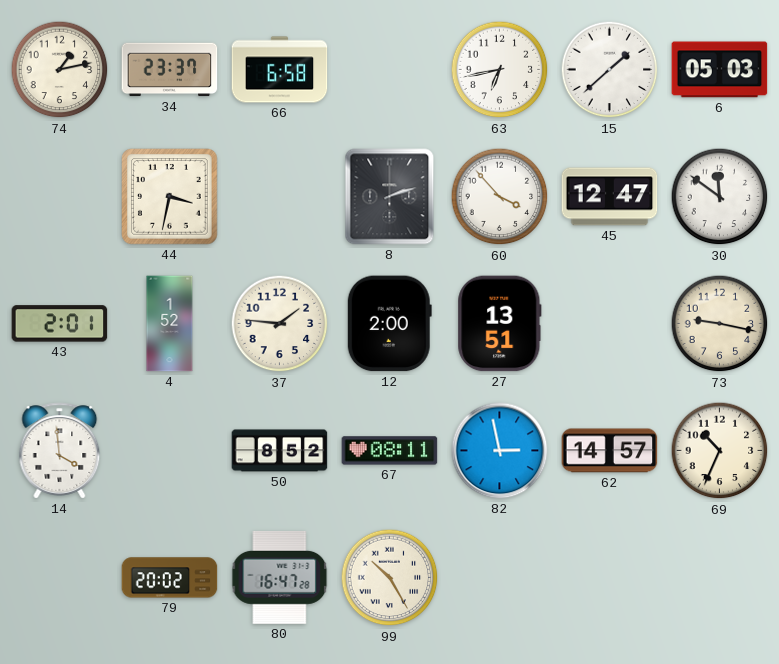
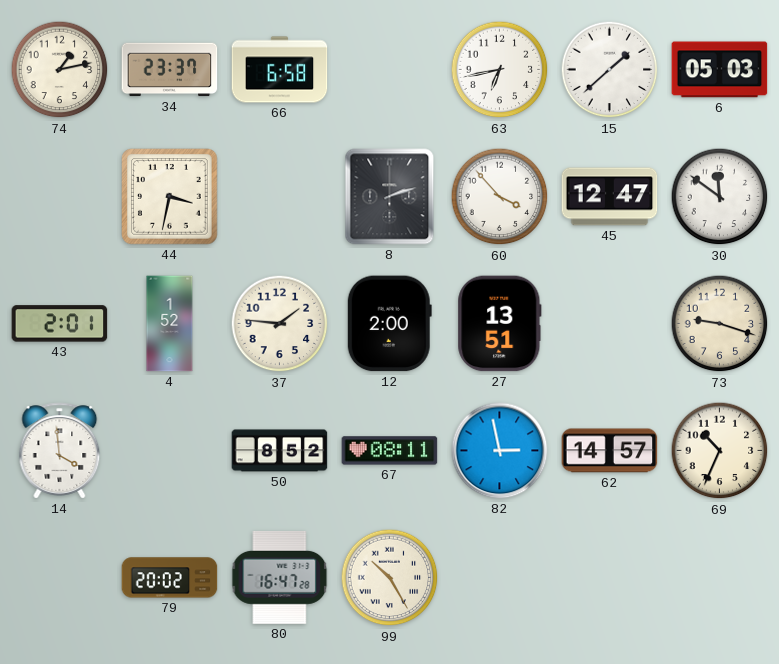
73: 9:17 -> 9:18 (720, 324)
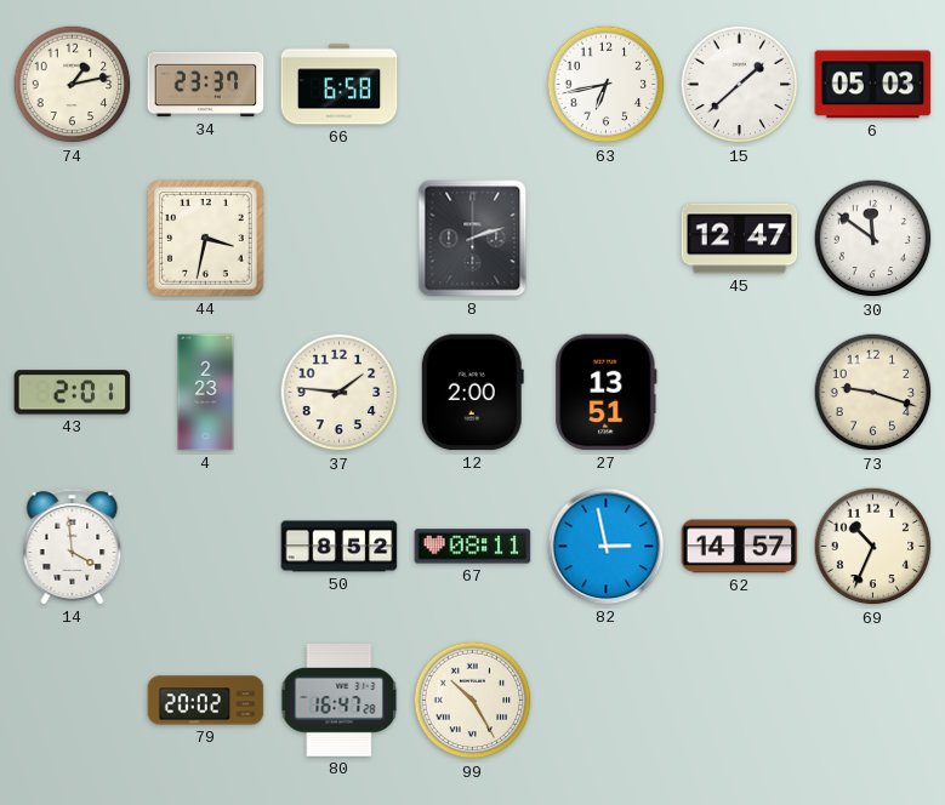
60: 3:53 -> none (500, 197)
4: 1:52 -> 2:23 (206, 393)
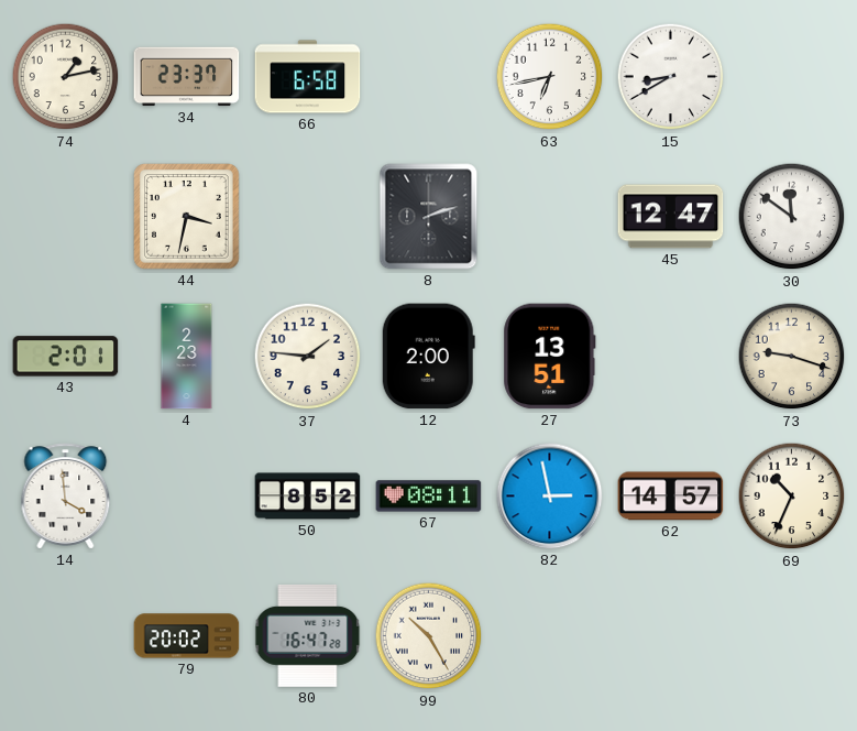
15: 1:38 -> 8:40 (671, 77)
6: 05:03 -> none (873, 85)
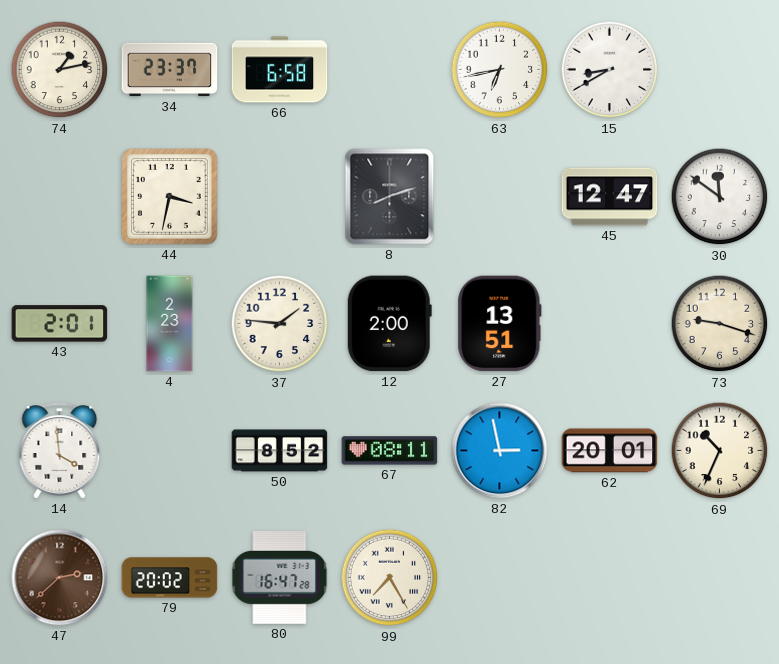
8: 2:12 -> 8:12 (390, 197)
62: 14:57 -> 20:01 (610, 451)
47: none -> 2:38 (60, 578)
99: 10:25 -> 7:25 (390, 578)
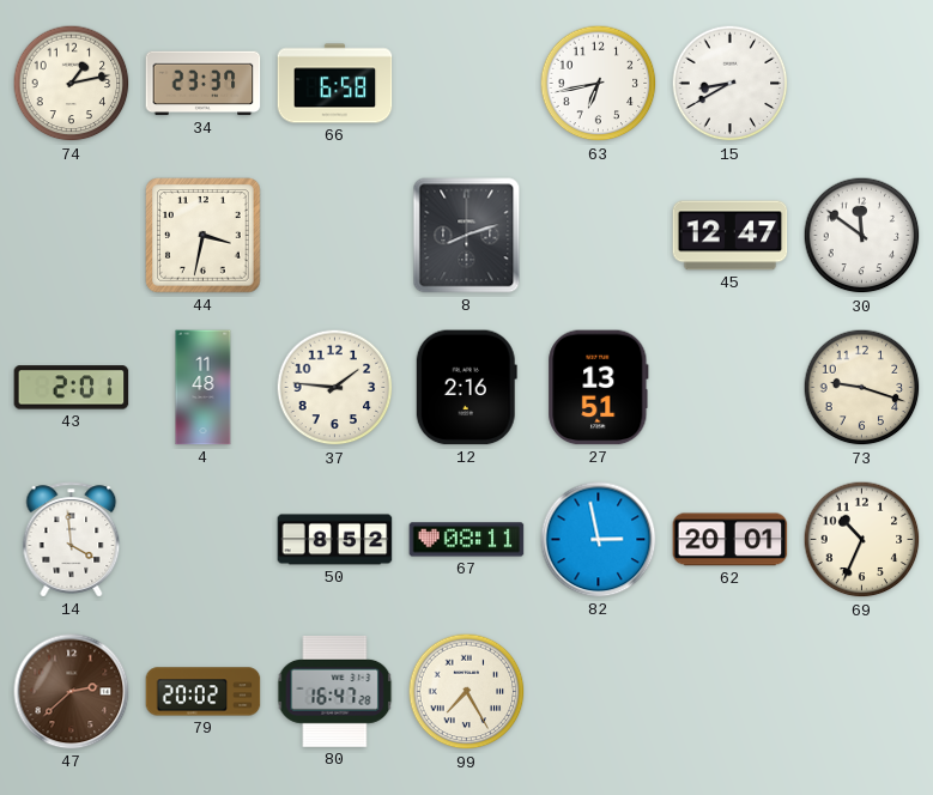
4: 2:23 -> 11:48 (204, 388)
12: 2:00 -> 2:16 (466, 388)
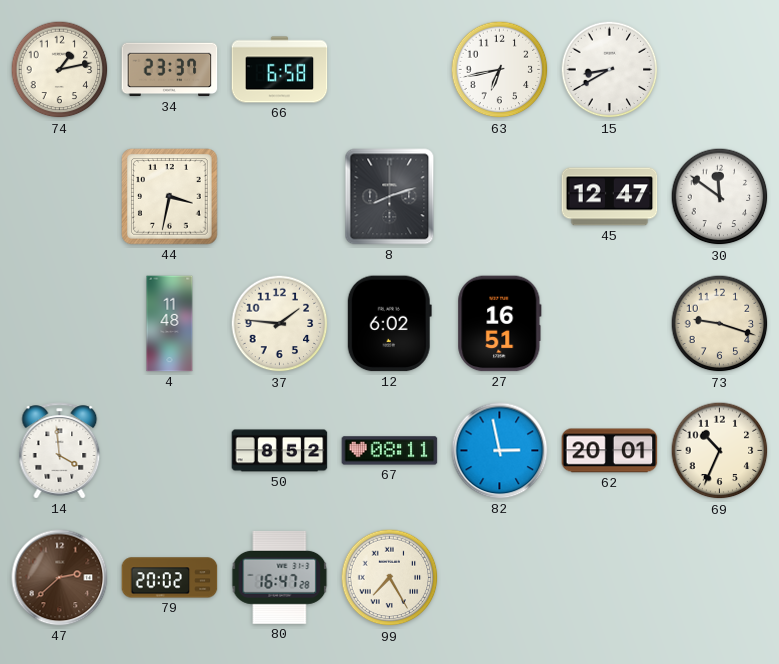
43: 2:01 -> none (72, 388)
12: 2:16 -> 6:02 (389, 324)
27: 13:51 -> 16:51 (500, 324)
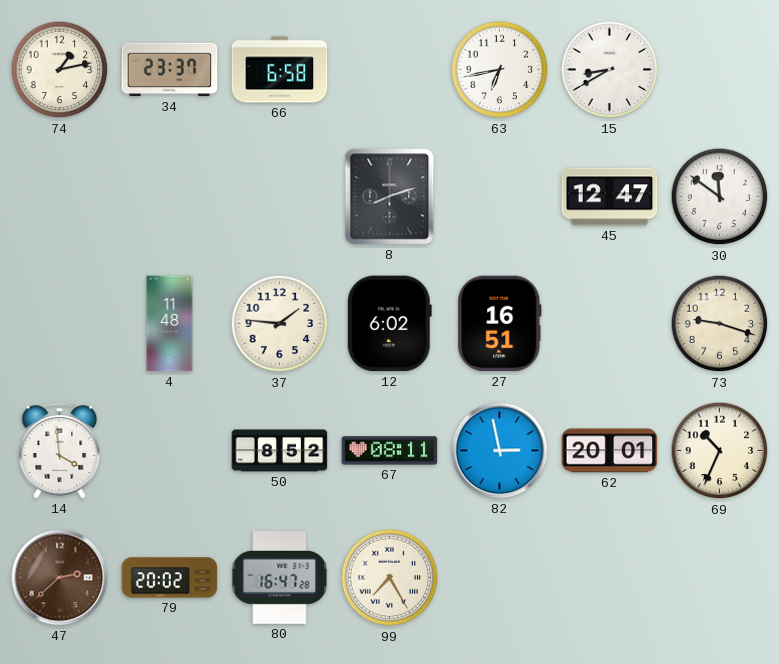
44: 3:32 -> none (170, 197)
